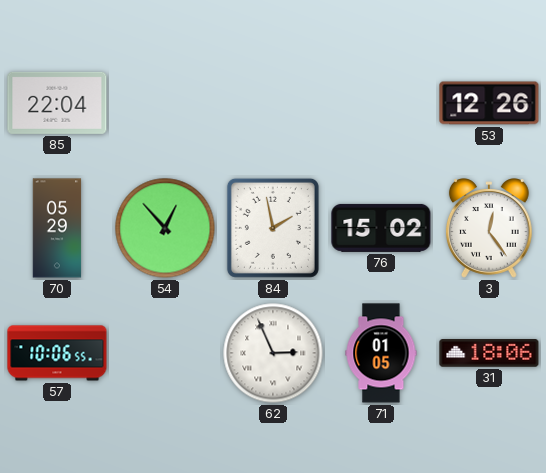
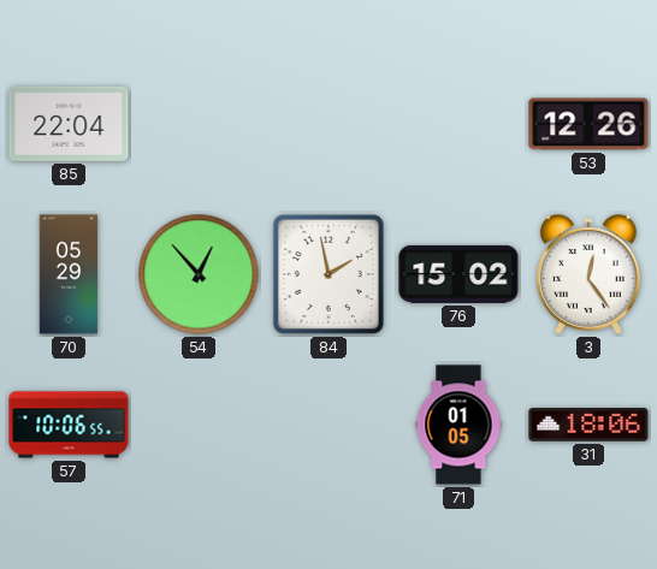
62: 2:56 -> none (273, 353)
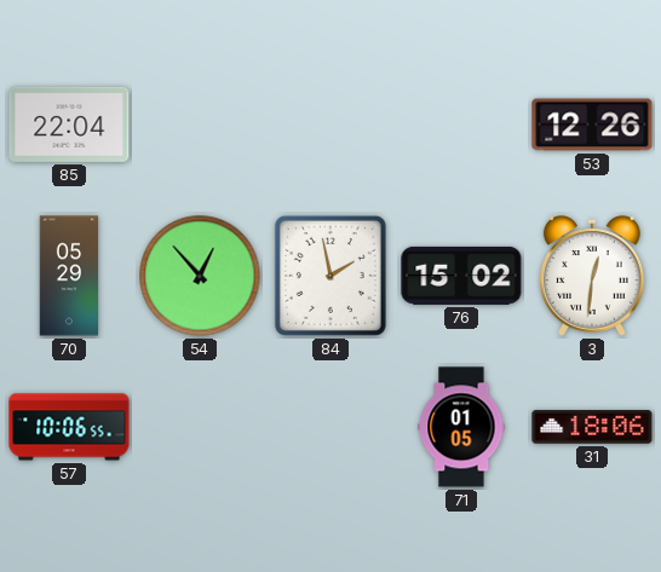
3: 12:24 -> 12:31 (592, 276)
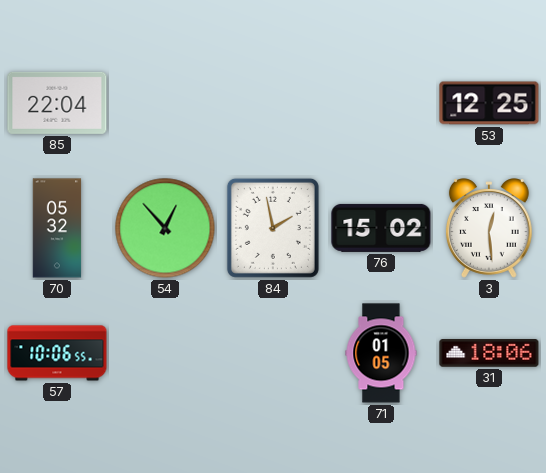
53: 12:26 -> 12:25 (489, 103)
70: 05:29 -> 05:32 (57, 228)
3: 12:31 -> 12:29 (489, 228)
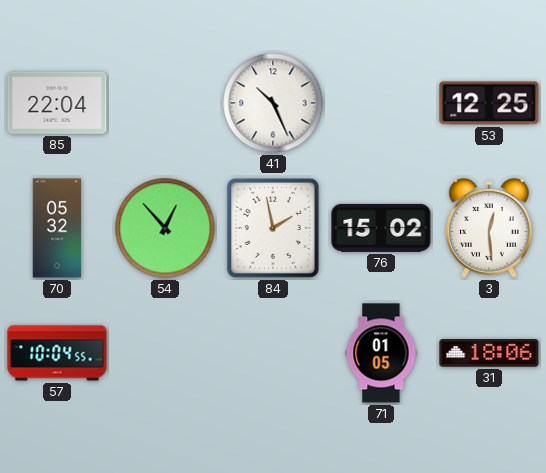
41: none -> 10:26 (273, 103)
57: 10:06 -> 10:04 (57, 353)
